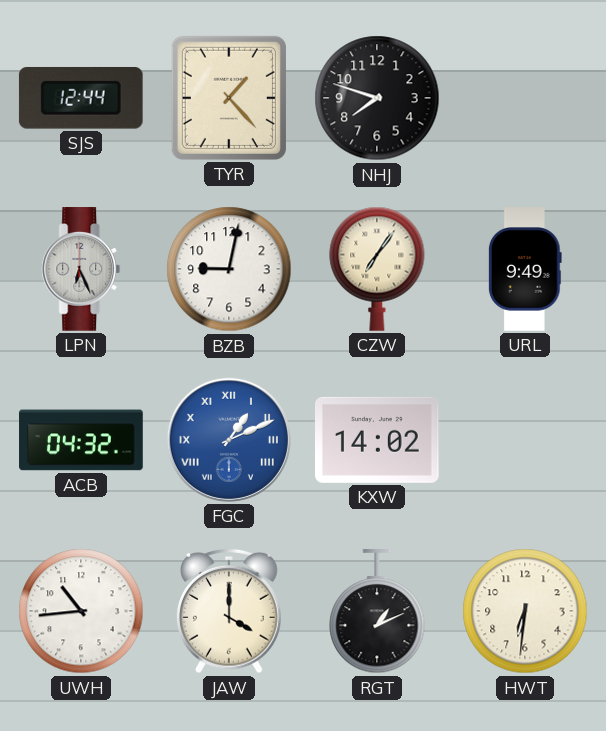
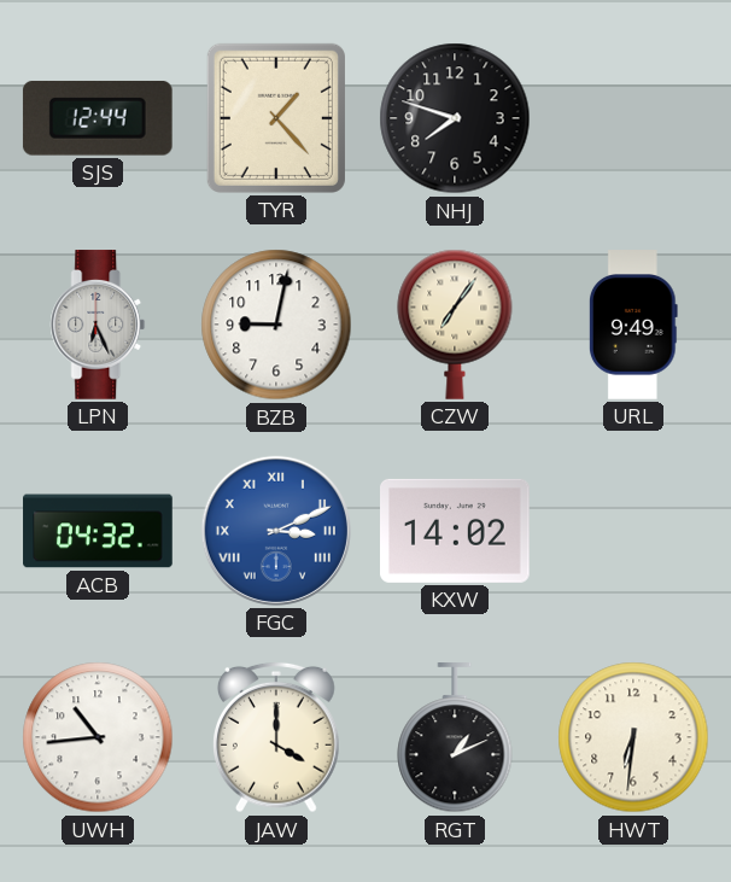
FGC: 1:11 -> 3:11 (276, 531)
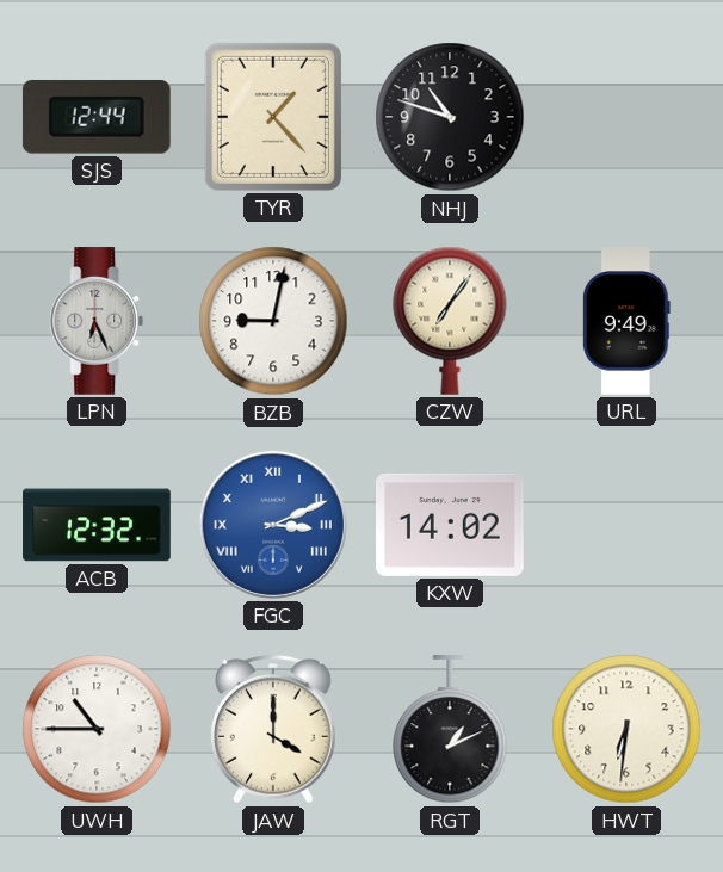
NHJ: 7:48 -> 10:48 (450, 117)
ACB: 04:32 -> 12:32 (97, 525)
UWH: 10:44 -> 10:45 (97, 729)
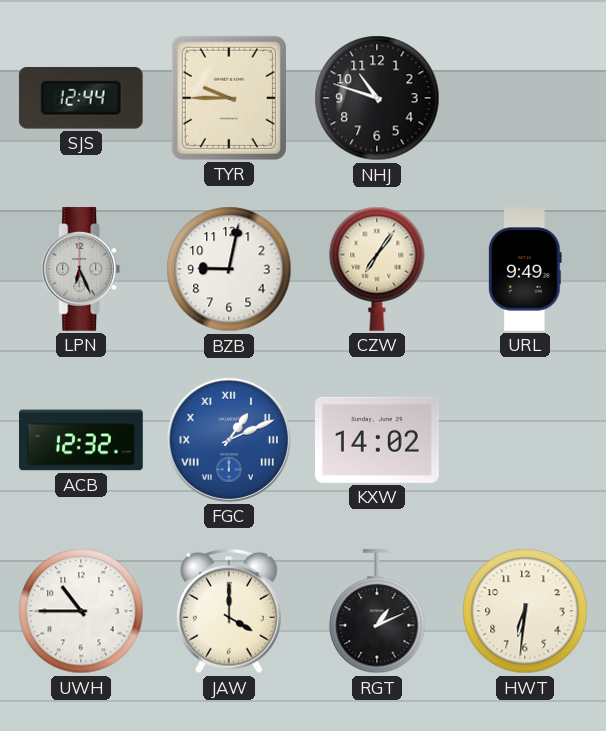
TYR: 1:23 -> 9:45 (229, 98)
FGC: 3:11 -> 1:11 (229, 440)
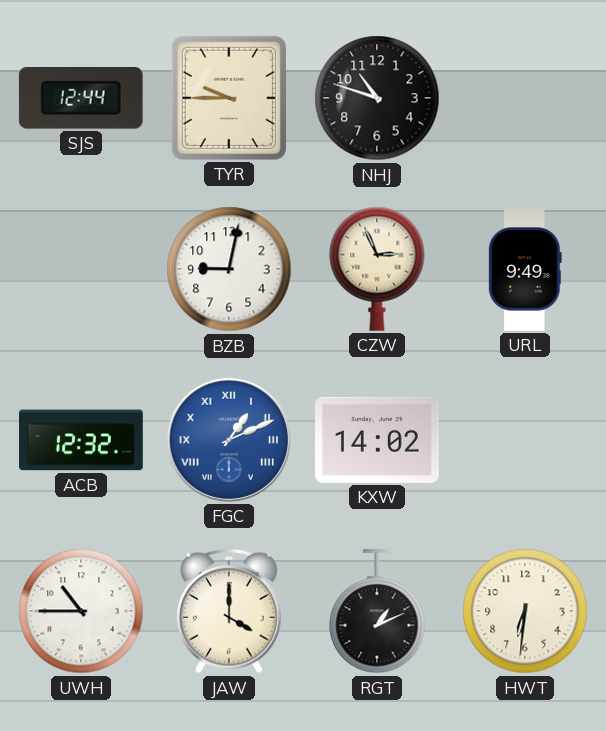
LPN: 6:26 -> none (81, 269)
CZW: 7:06 -> 2:56 (377, 269)
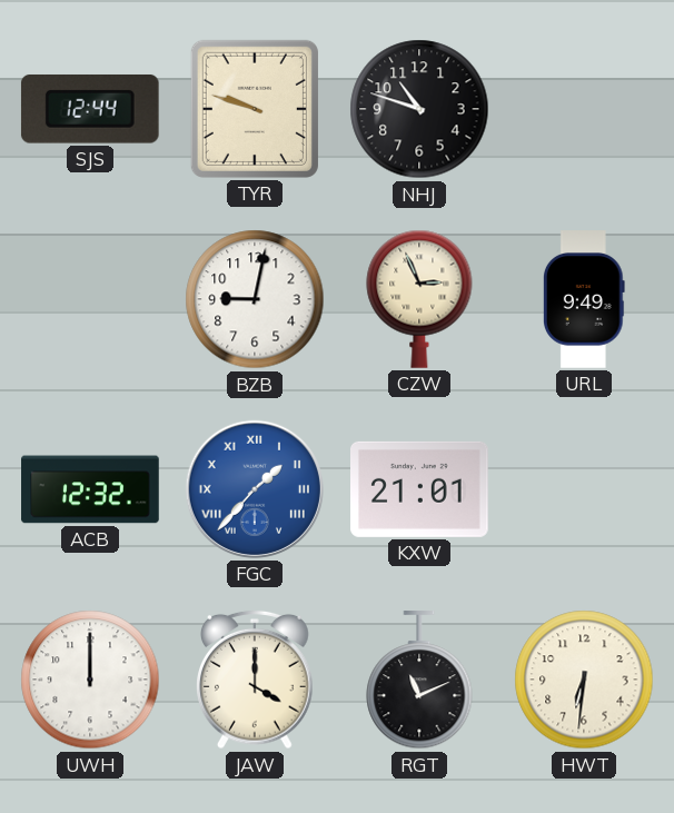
TYR: 9:45 -> 9:48 (255, 109)
FGC: 1:11 -> 1:37 (255, 489)
KXW: 14:02 -> 21:01 (420, 489)
UWH: 10:45 -> 12:00 (90, 680)
RGT: 1:11 -> 11:11 (419, 681)
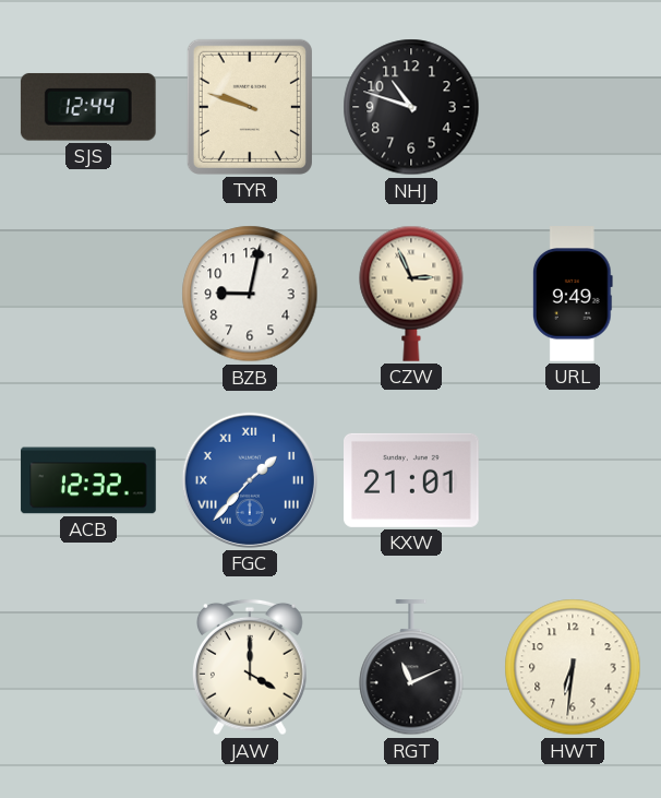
UWH: 12:00 -> none (90, 680)
